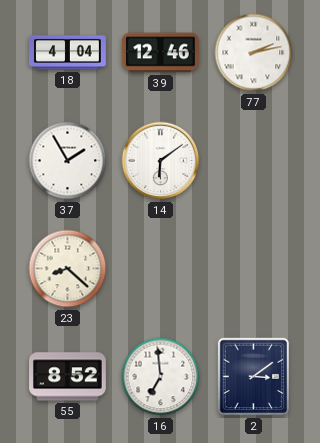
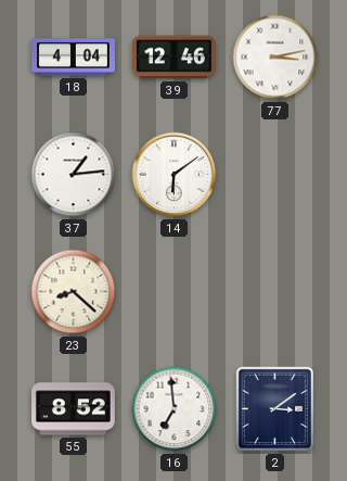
77: 2:13 -> 3:13 (275, 58)
37: 1:55 -> 1:14 (74, 175)
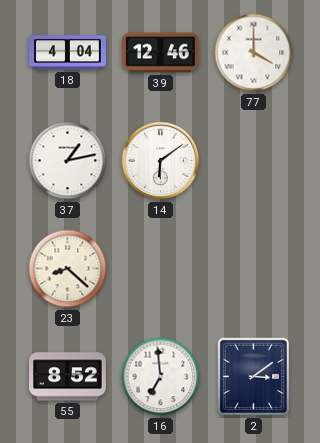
77: 3:13 -> 4:00 (254, 53)
37: 1:14 -> 1:13 (68, 161)
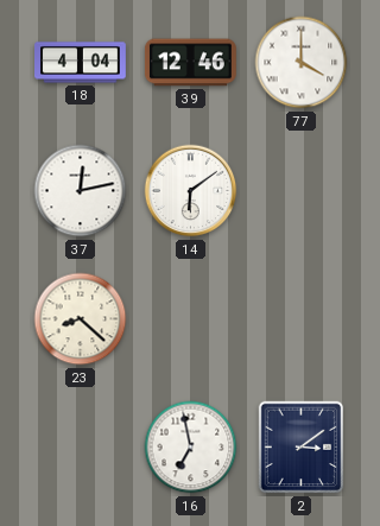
37: 1:13 -> 12:13 (81, 191)
55: 8:52 -> none (68, 377)
16: 6:59 -> 6:58 (191, 448)
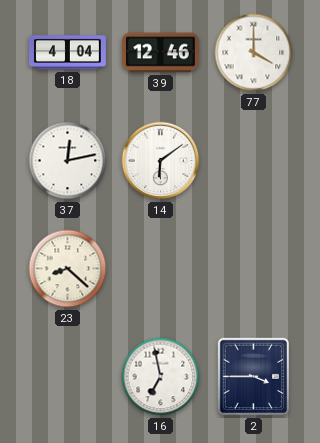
2: 3:09 -> 3:45 (254, 377)
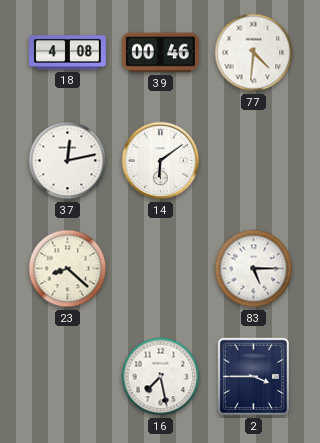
18: 4:04 -> 4:08 (68, 53)
39: 12:46 -> 00:46 (161, 53)
77: 4:00 -> 4:31 (254, 53)
83: none -> 5:15 (254, 269)
16: 6:58 -> 7:28 (161, 377)
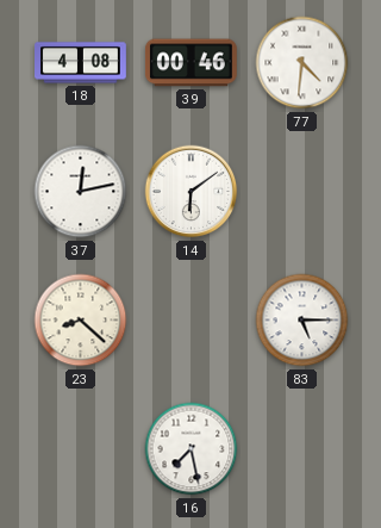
2: 3:45 -> none (254, 377)
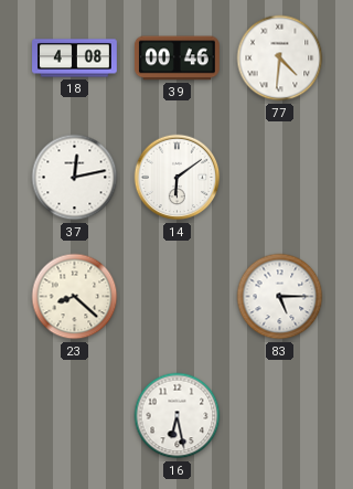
16: 7:28 -> 6:28 (178, 416)
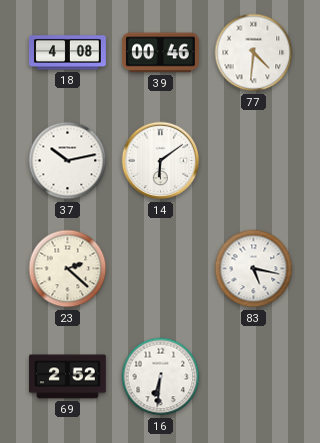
37: 12:13 -> 10:13 (68, 161)
23: 8:22 -> 2:22 (68, 269)
83: 5:15 -> 5:17 (254, 269)
69: none -> 2:52 (68, 377)
16: 6:28 -> 6:31 (161, 377)
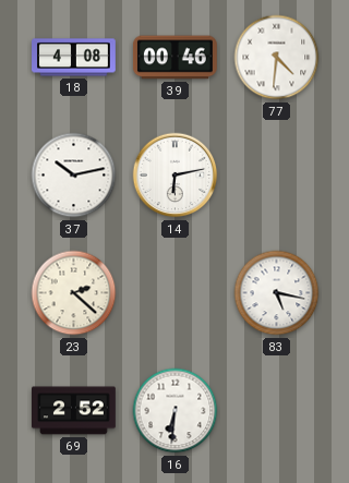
14: 6:09 -> 6:13 (176, 176)
